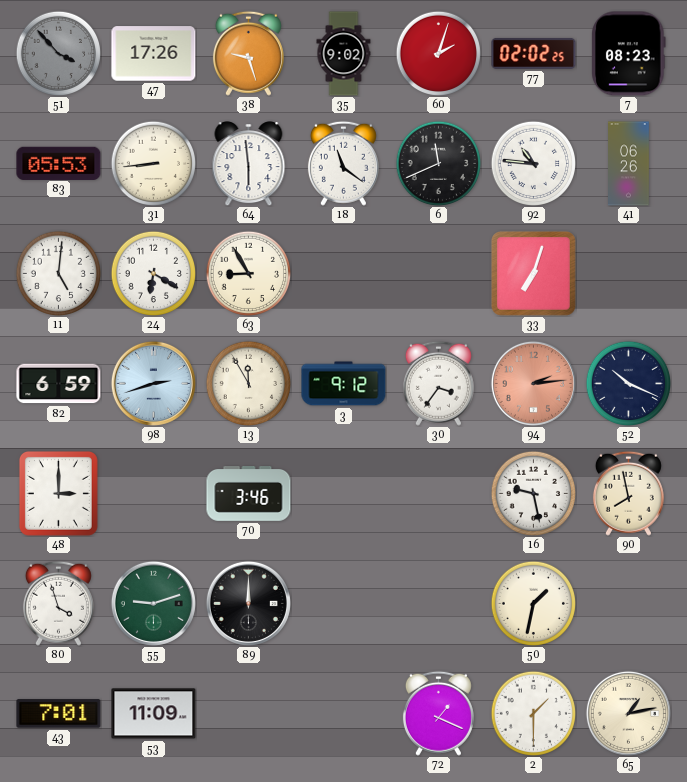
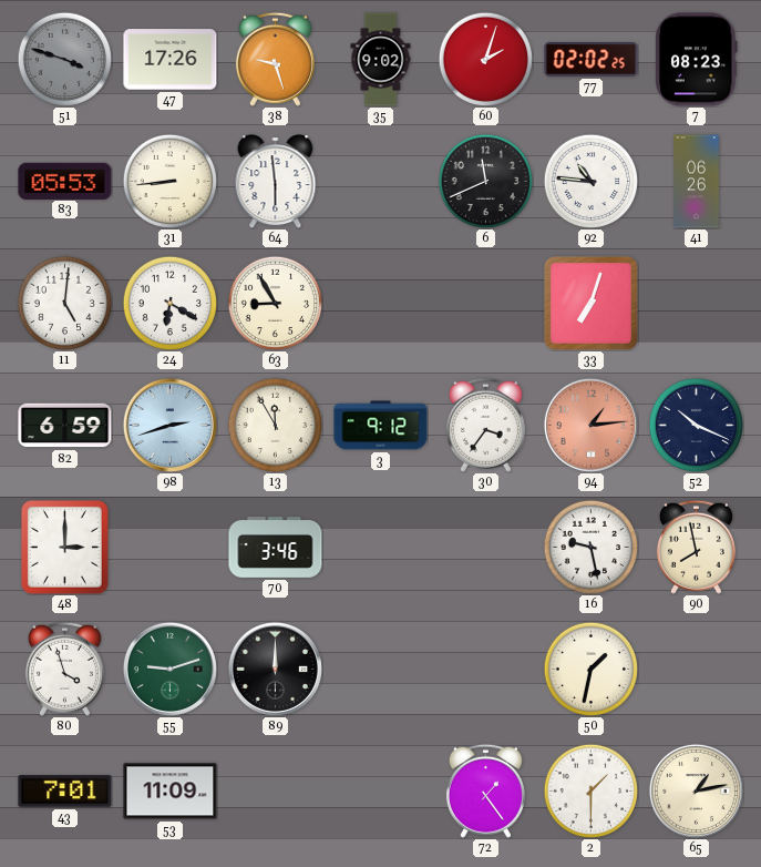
51: 3:53 -> 3:48 (64, 59)
18: 11:21 -> none (343, 163)
94: 2:14 -> 1:14 (590, 425)
72: 1:19 -> 1:24 (485, 790)
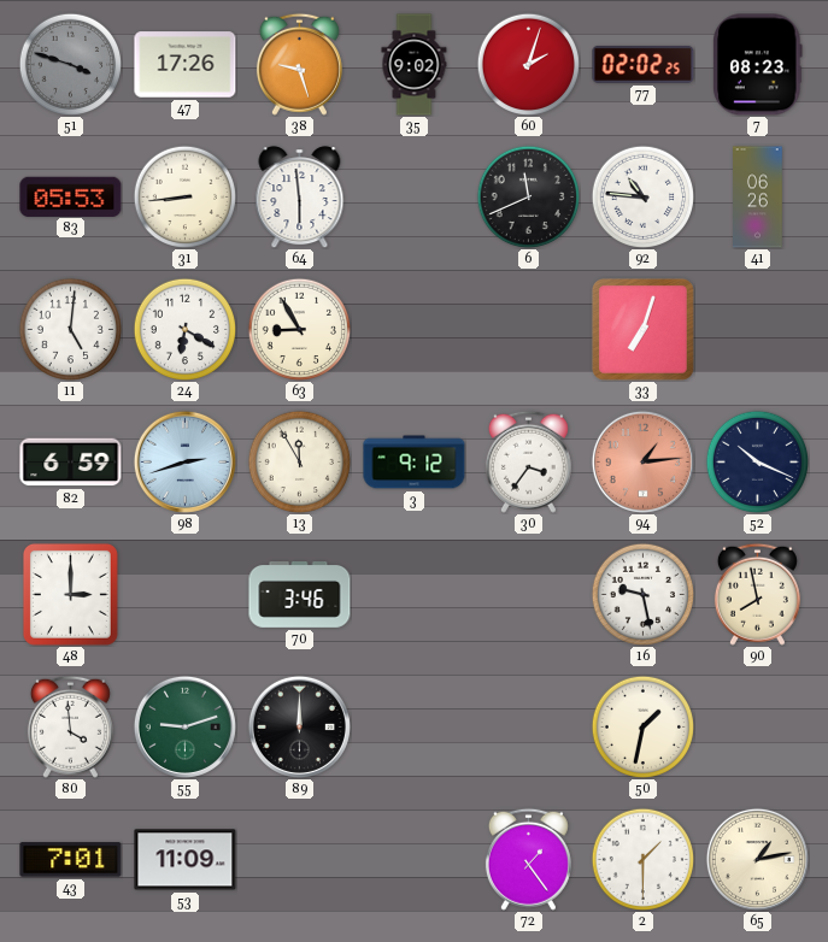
80: 3:57 -> 3:59 (70, 726)
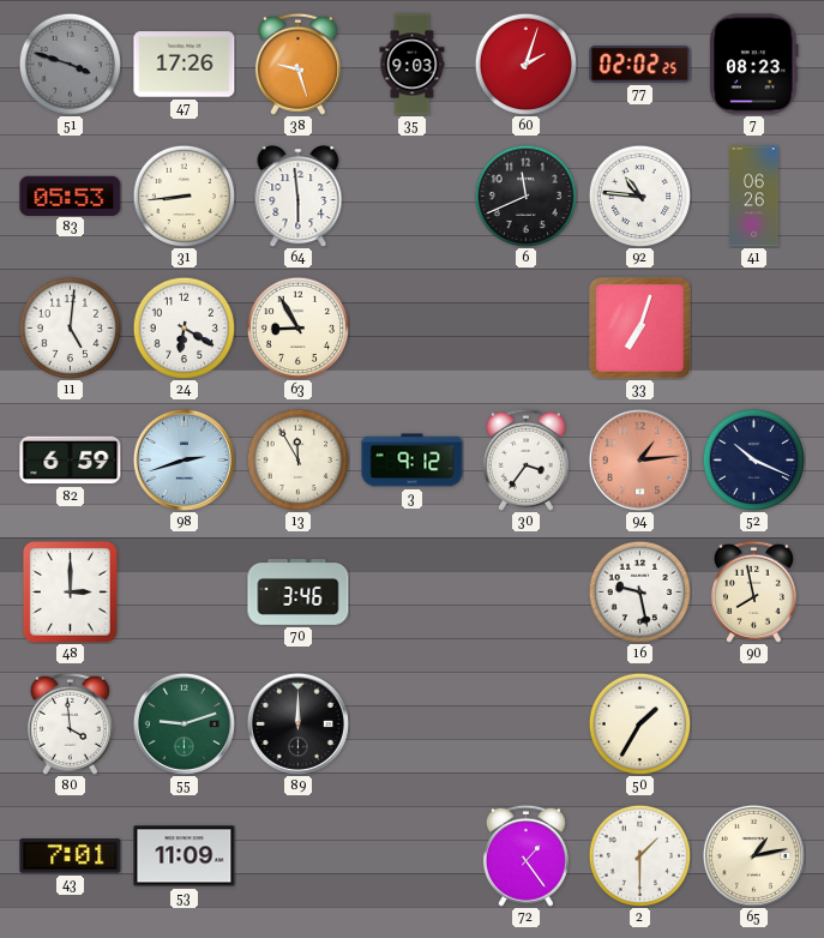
35: 9:02 -> 9:03 (413, 65)
50: 1:32 -> 1:35 (639, 723)
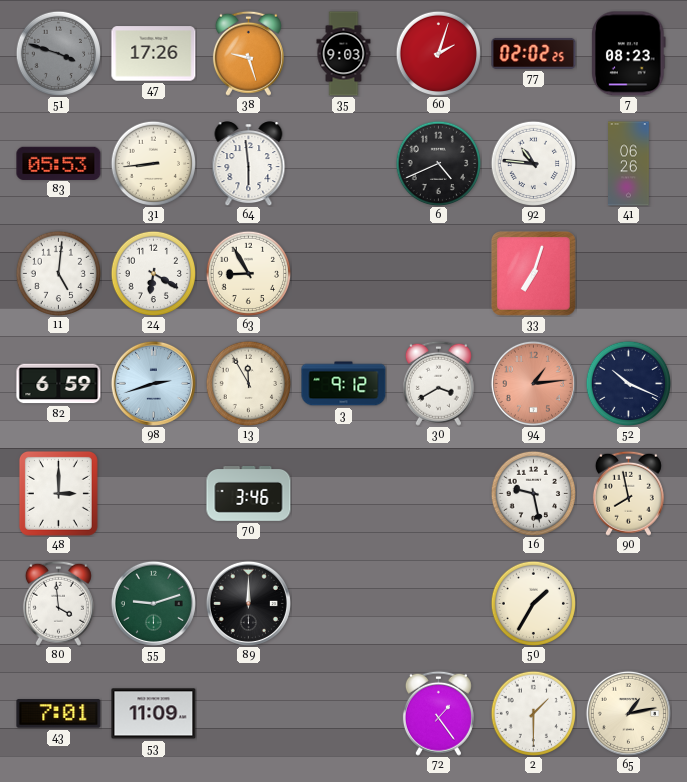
6: 11:41 -> 4:41 (438, 163)
30: 3:36 -> 3:40 (438, 383)
